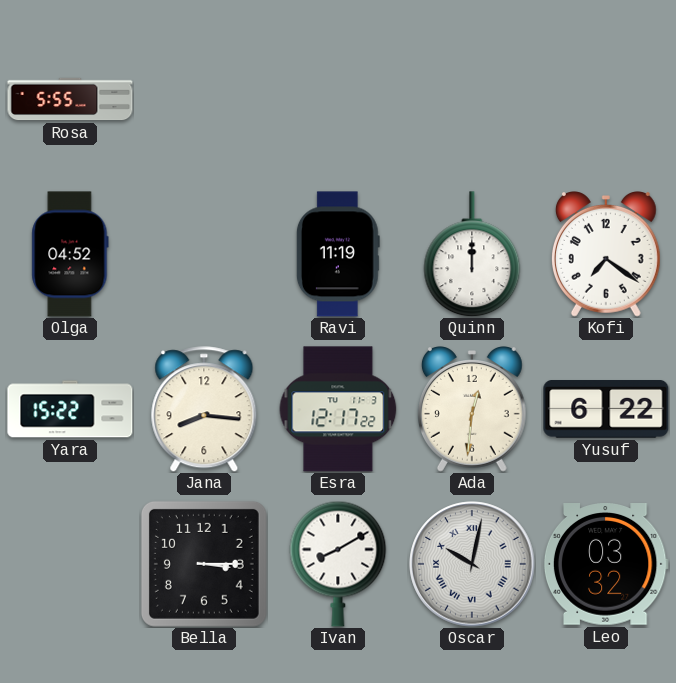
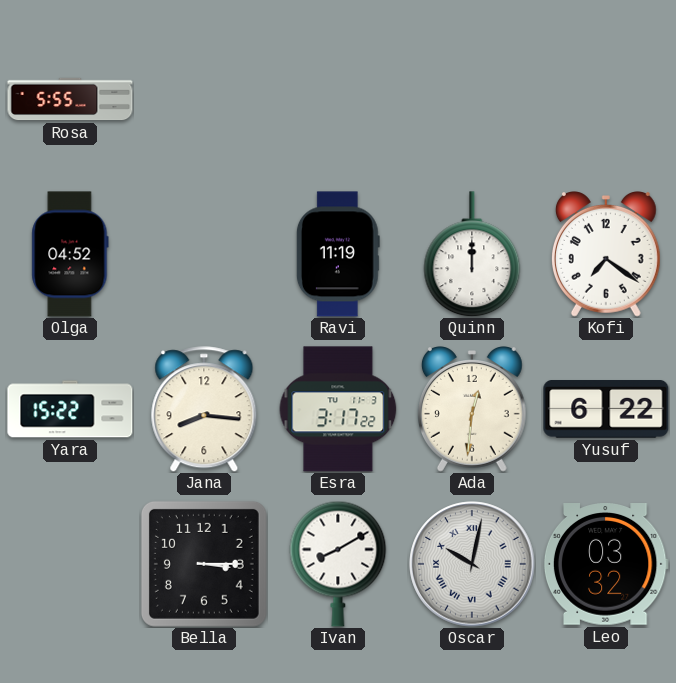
Esra: 12:17 -> 3:17 (338, 409)
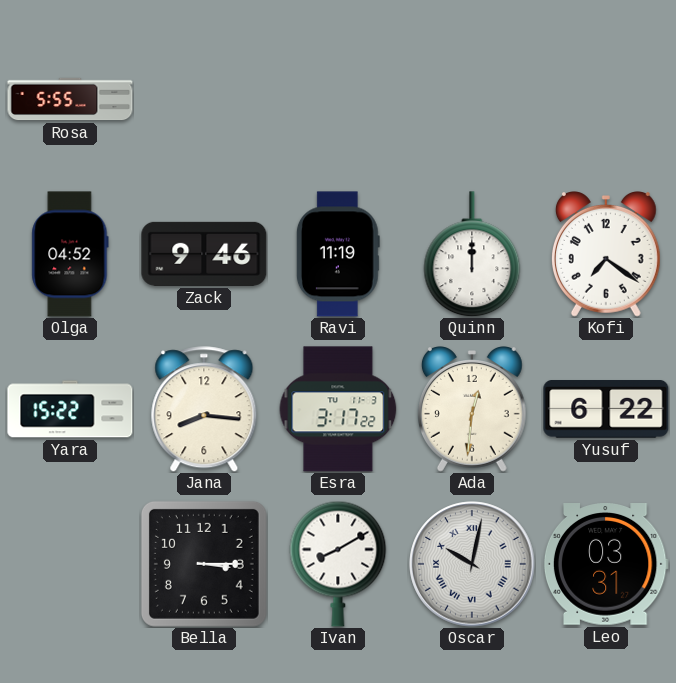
Zack: none -> 9:46 (204, 254)
Leo: 03:32 -> 03:31 (606, 565)
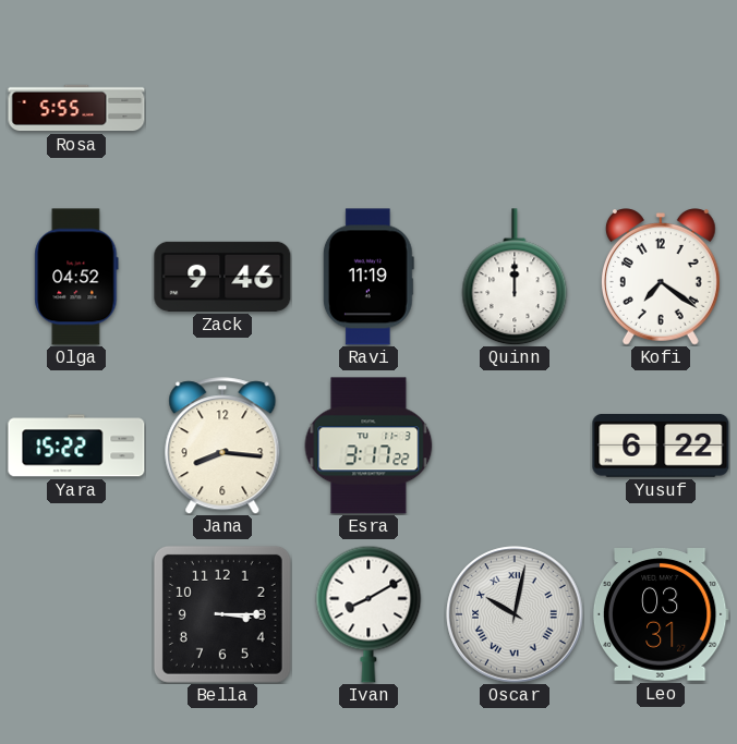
Ada: 12:31 -> none (472, 409)
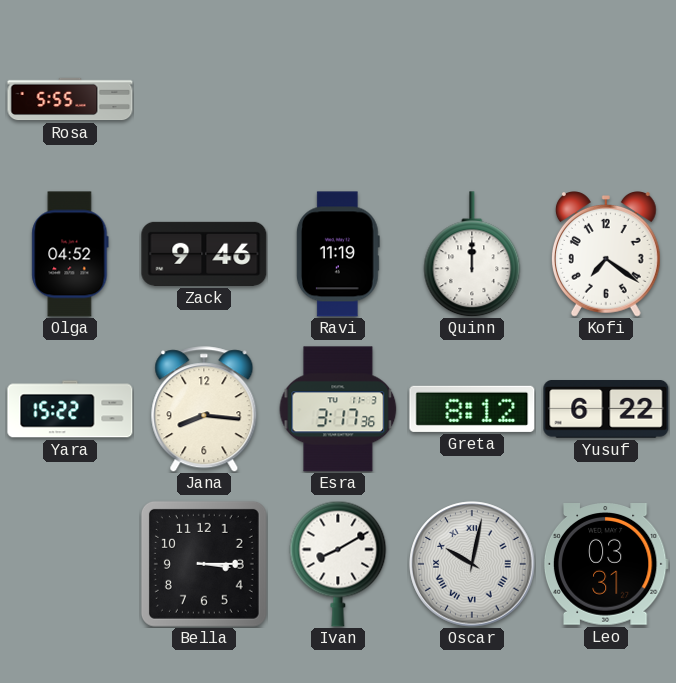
Esra: 3:17:22 -> 3:17:36 (338, 409)
Greta: none -> 8:12 (472, 409)
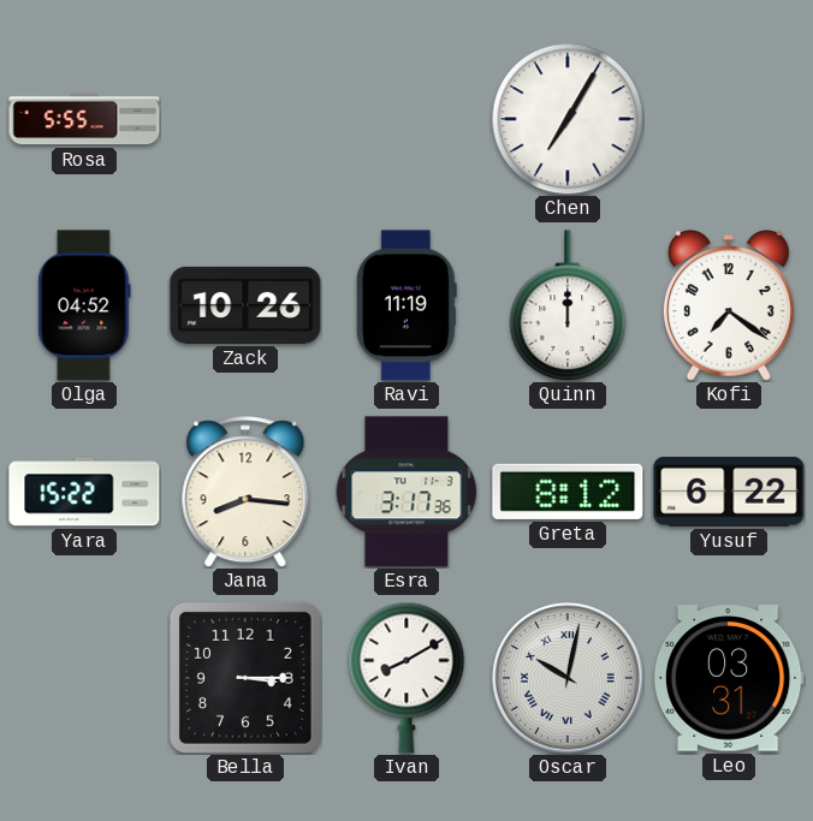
Chen: none -> 7:05 (568, 119)
Zack: 9:46 -> 10:26 (245, 305)
